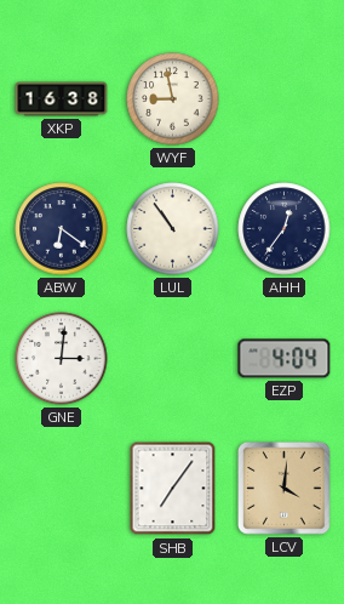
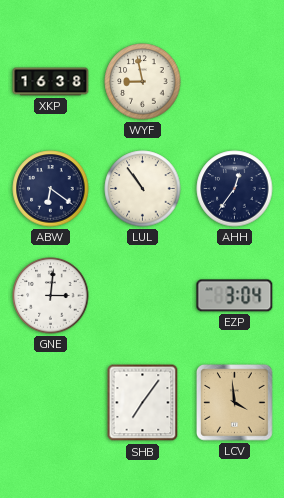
EZP: 4:04 -> 3:04 (235, 296)
LCV: 4:01 -> 3:59 (235, 403)
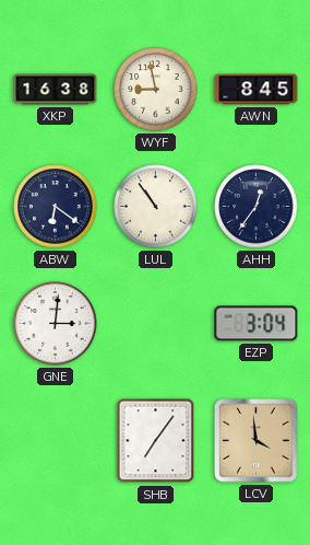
AWN: none -> 8:45 (257, 90)
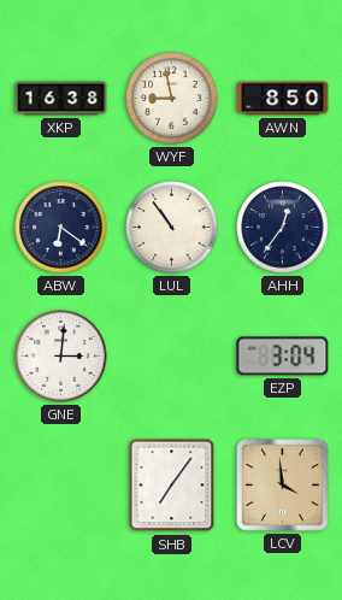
AWN: 8:45 -> 8:50 (283, 99)
